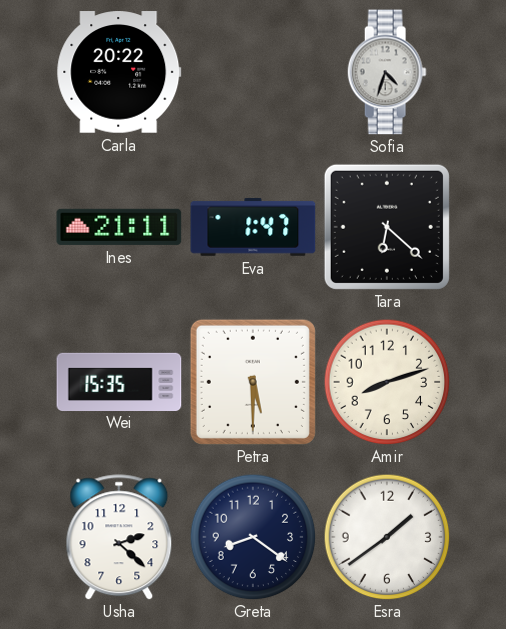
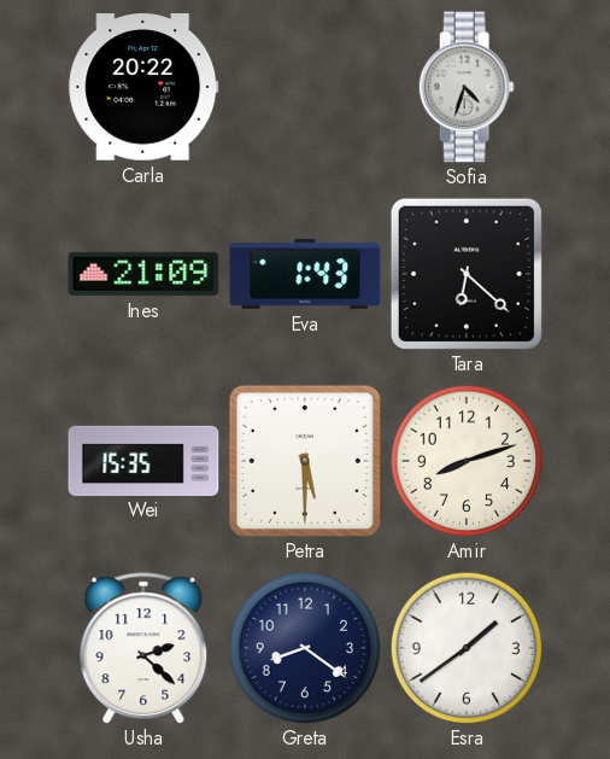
Ines: 21:11 -> 21:09 (143, 274)
Eva: 1:47 -> 1:43 (305, 274)
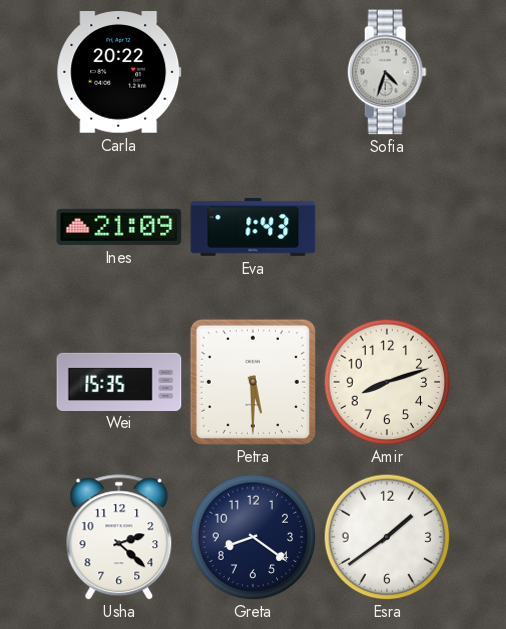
Tara: 6:22 -> none (467, 274)
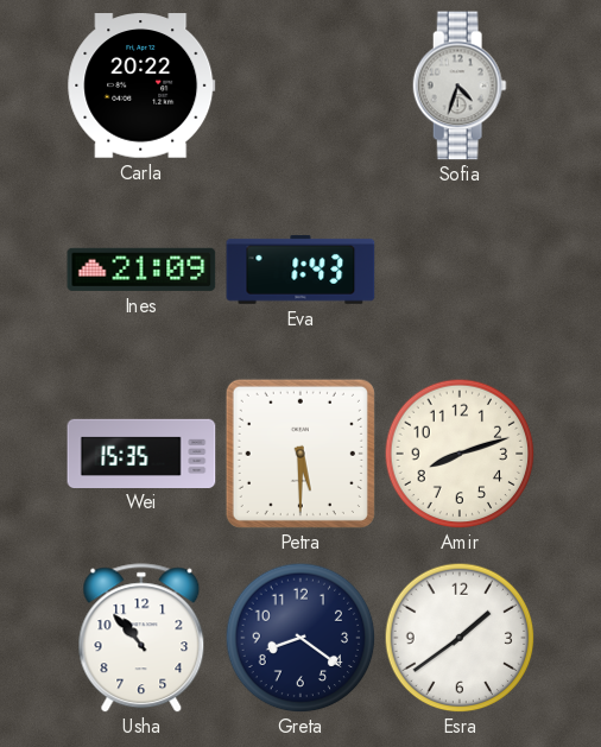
Usha: 2:22 -> 10:53 (141, 638)
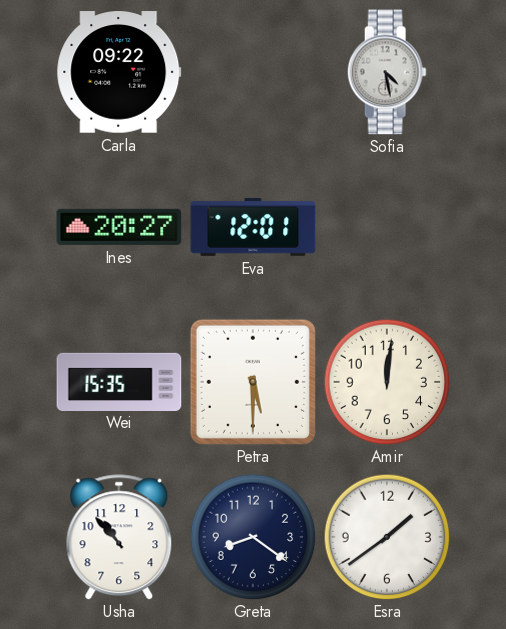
Carla: 20:22 -> 09:22 (119, 72)
Sofia: 4:33 -> 4:28 (387, 72)
Ines: 21:09 -> 20:27 (119, 227)
Eva: 1:43 -> 12:01 (253, 227)
Amir: 8:12 -> 12:01 (387, 382)
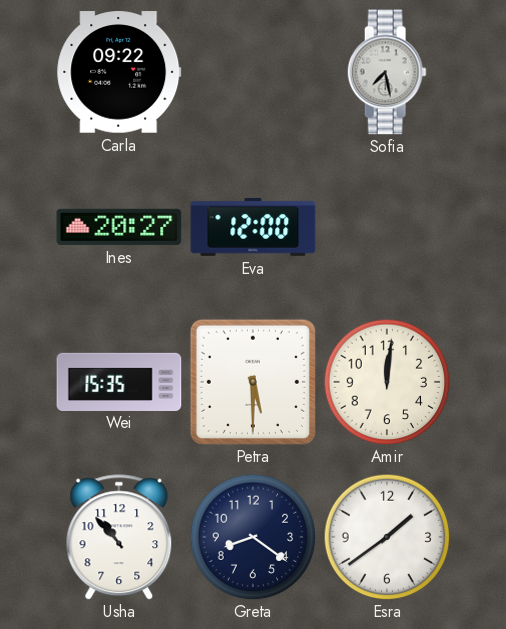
Sofia: 4:28 -> 7:28 (387, 72)
Eva: 12:01 -> 12:00 (253, 227)
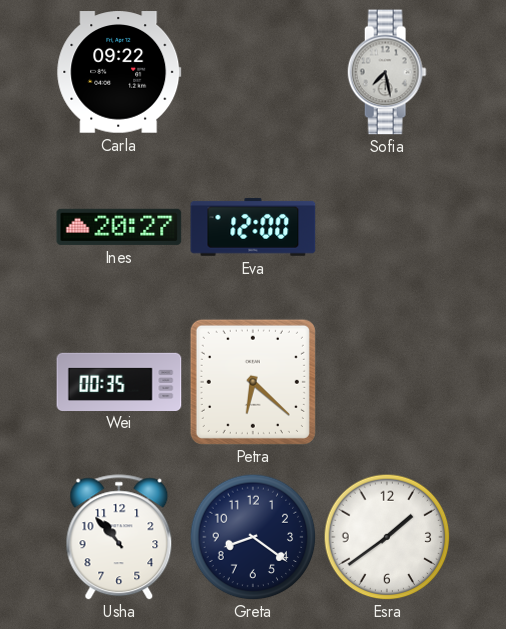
Wei: 15:35 -> 00:35 (119, 381)
Petra: 5:30 -> 6:22 (253, 382)
Amir: 12:01 -> none (387, 382)
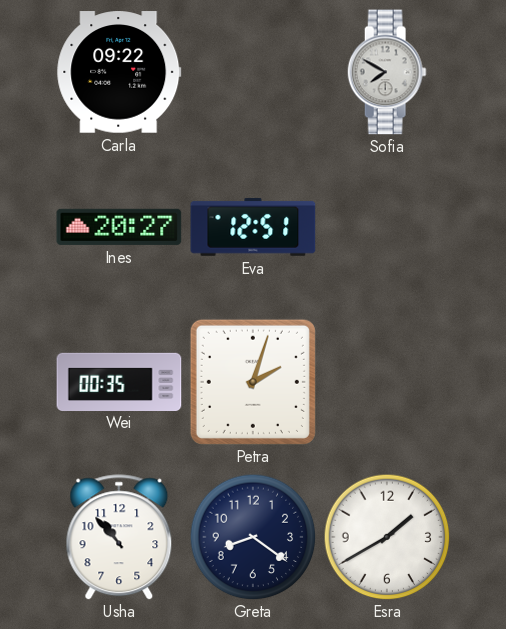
Sofia: 7:28 -> 7:50 (387, 72)
Eva: 12:00 -> 12:51 (253, 227)
Petra: 6:22 -> 2:03 (253, 382)
Esra: 1:39 -> 1:40 (387, 537)
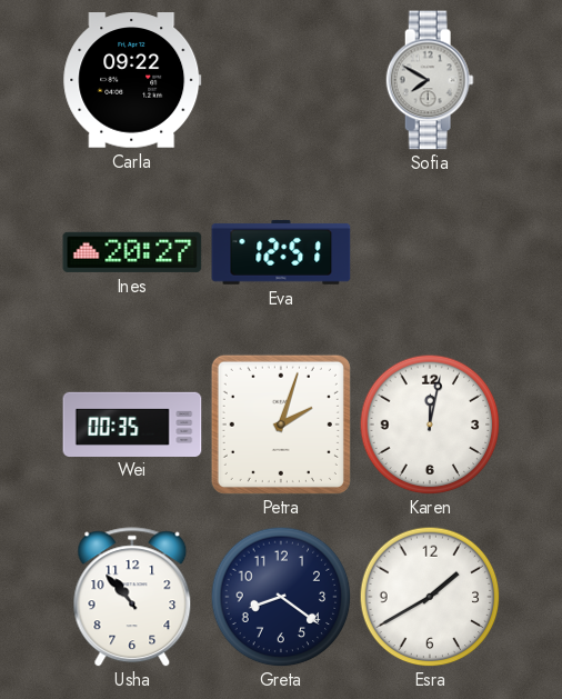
Karen: none -> 12:02 (430, 425)
